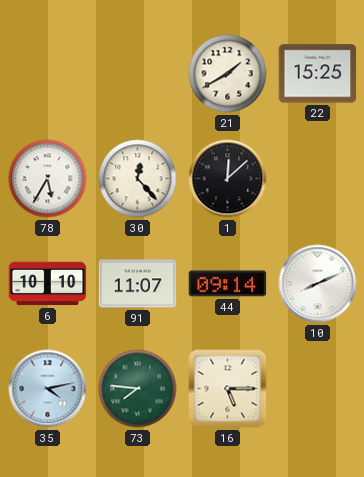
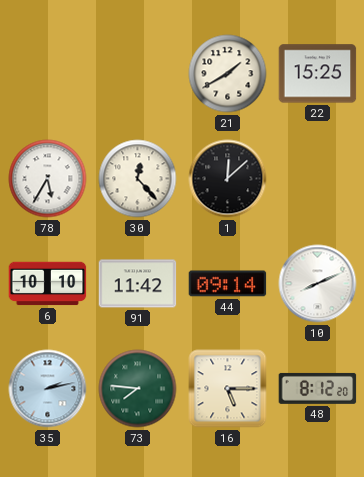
91: 11:07 -> 11:42 (138, 284)
35: 4:13 -> 2:13 (48, 389)
48: none -> 8:12 (318, 388)
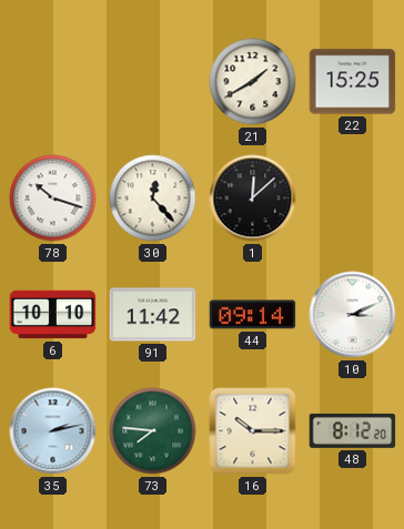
78: 5:35 -> 10:18 (53, 199)
10: 8:11 -> 3:11 (353, 315)
16: 5:15 -> 10:15 (253, 431)
